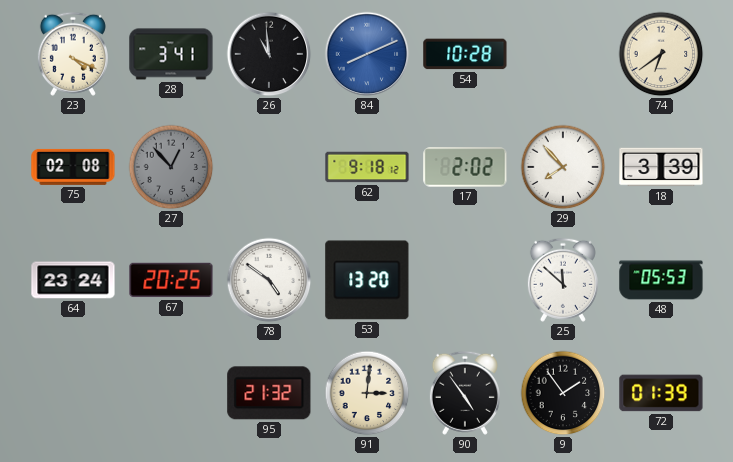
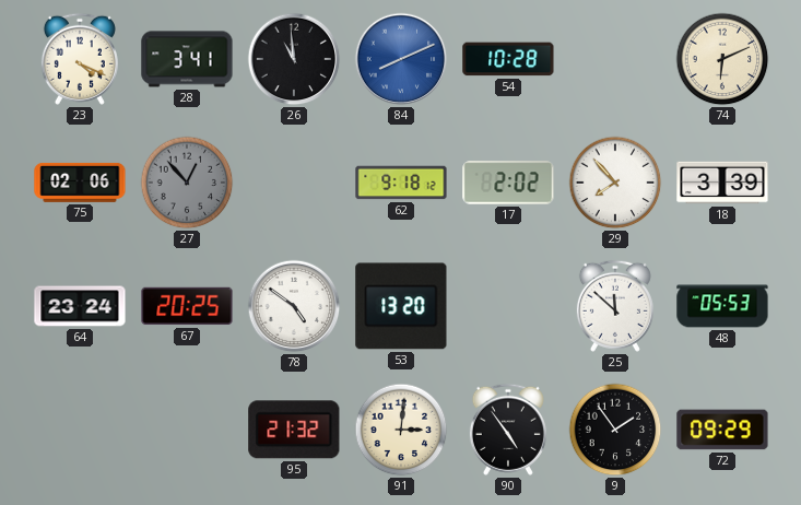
74: 6:39 -> 6:11 (722, 59)
75: 02:08 -> 02:06 (80, 183)
72: 01:39 -> 09:29 (722, 430)
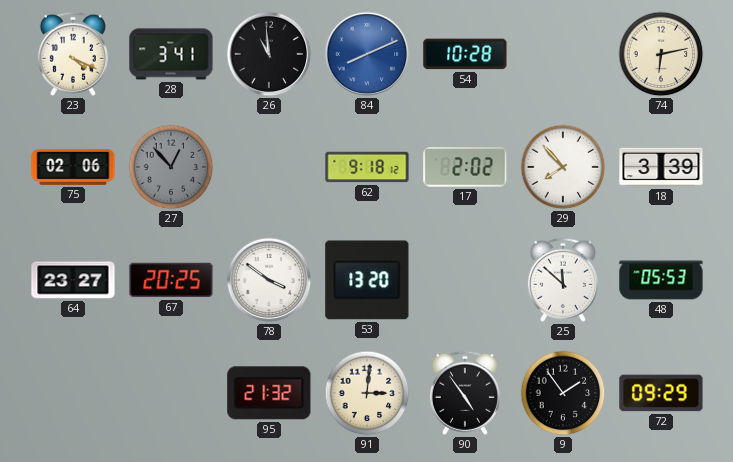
74: 6:11 -> 6:13 (661, 54)
64: 23:24 -> 23:27 (73, 280)
78: 4:51 -> 3:51 (269, 280)
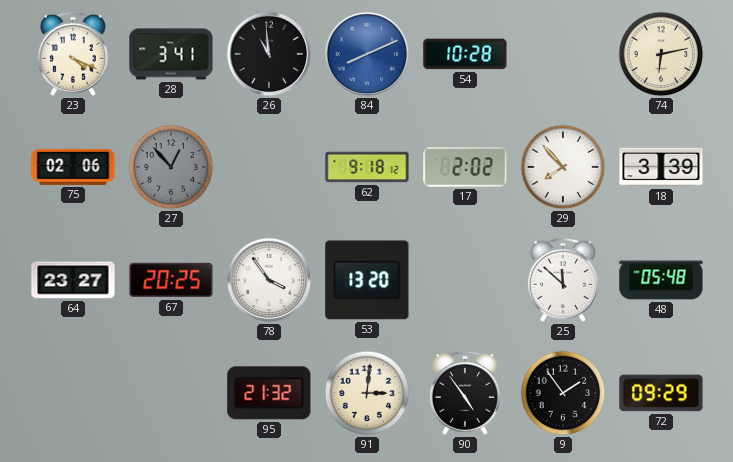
78: 3:51 -> 3:54 (269, 280)
48: 05:53 -> 05:48 (661, 280)
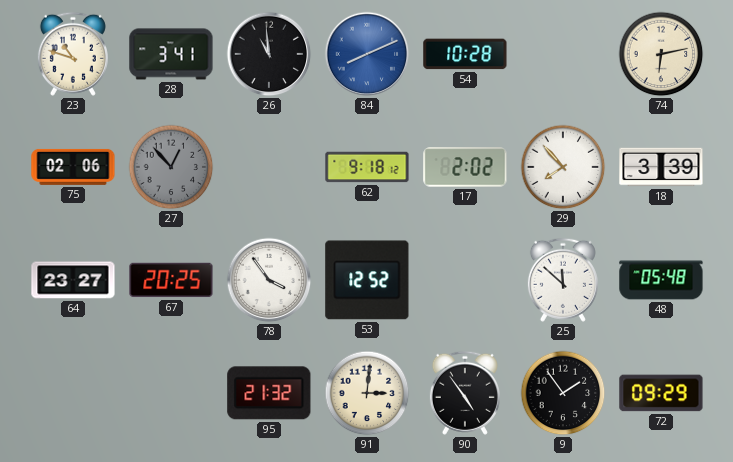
23: 4:19 -> 10:48 (73, 54)
53: 13:20 -> 12:52 (367, 280)
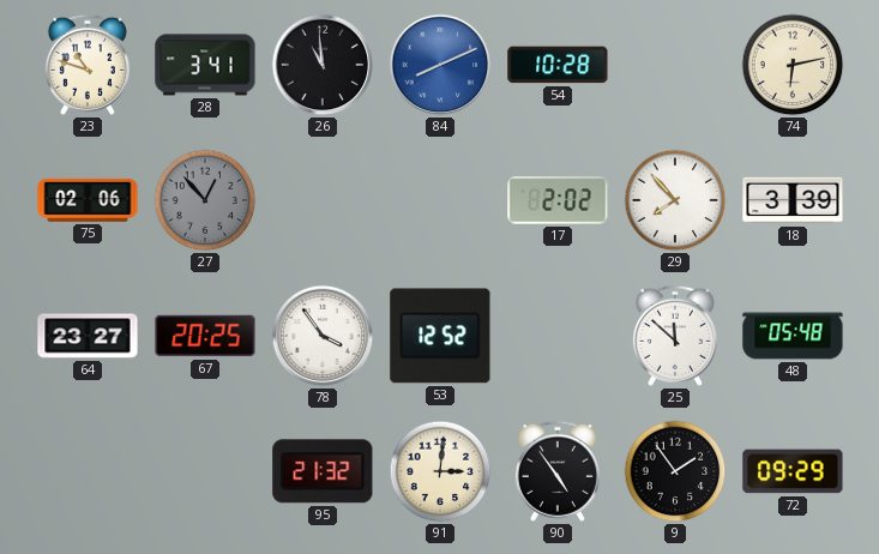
62: 9:18 -> none (367, 167)
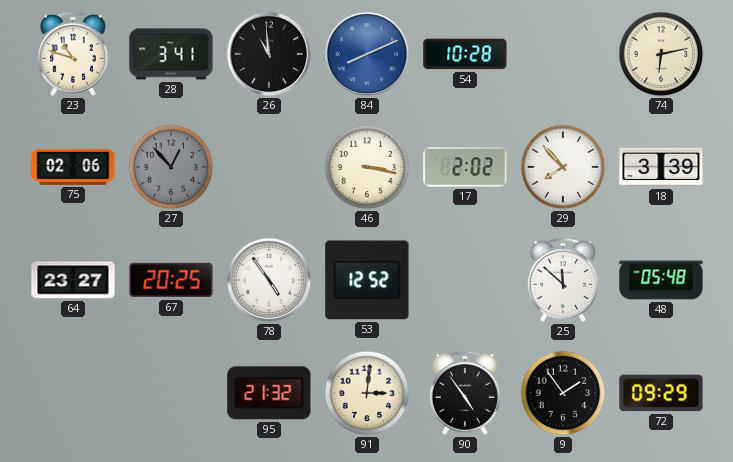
46: none -> 3:17 (367, 167)
78: 3:54 -> 4:54 (269, 280)
